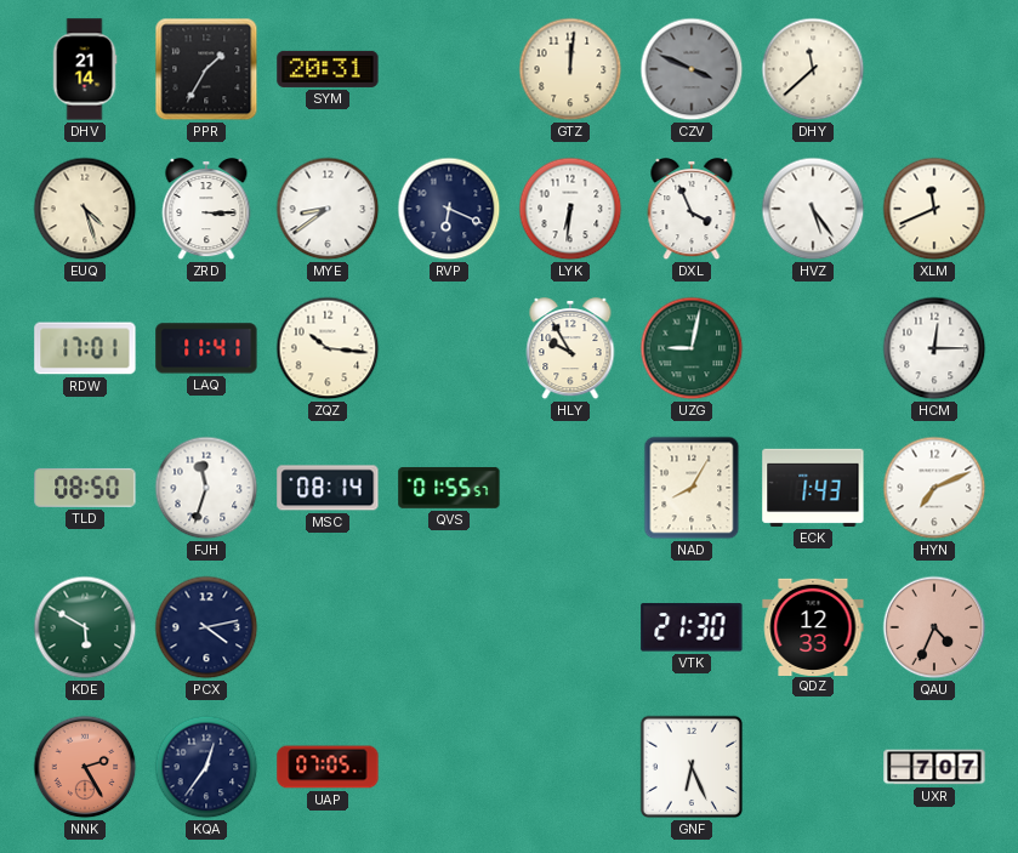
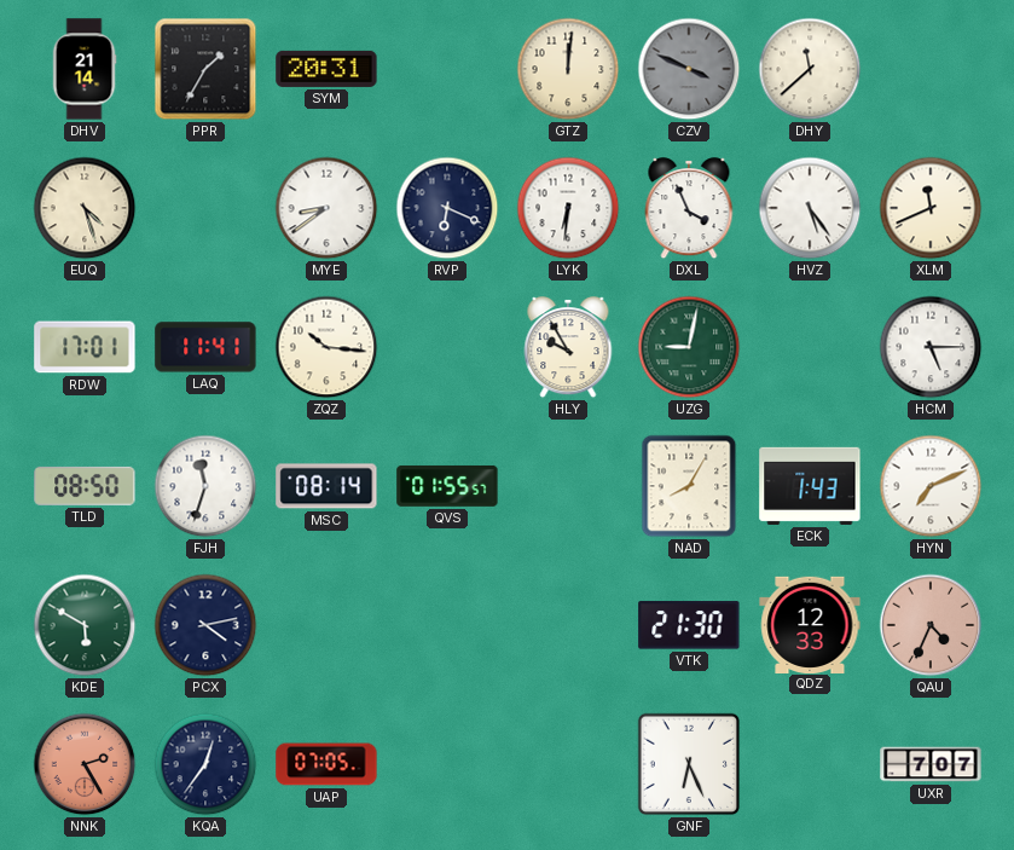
ZRD: 3:15 -> none (206, 210)
HCM: 12:15 -> 5:15 (931, 347)
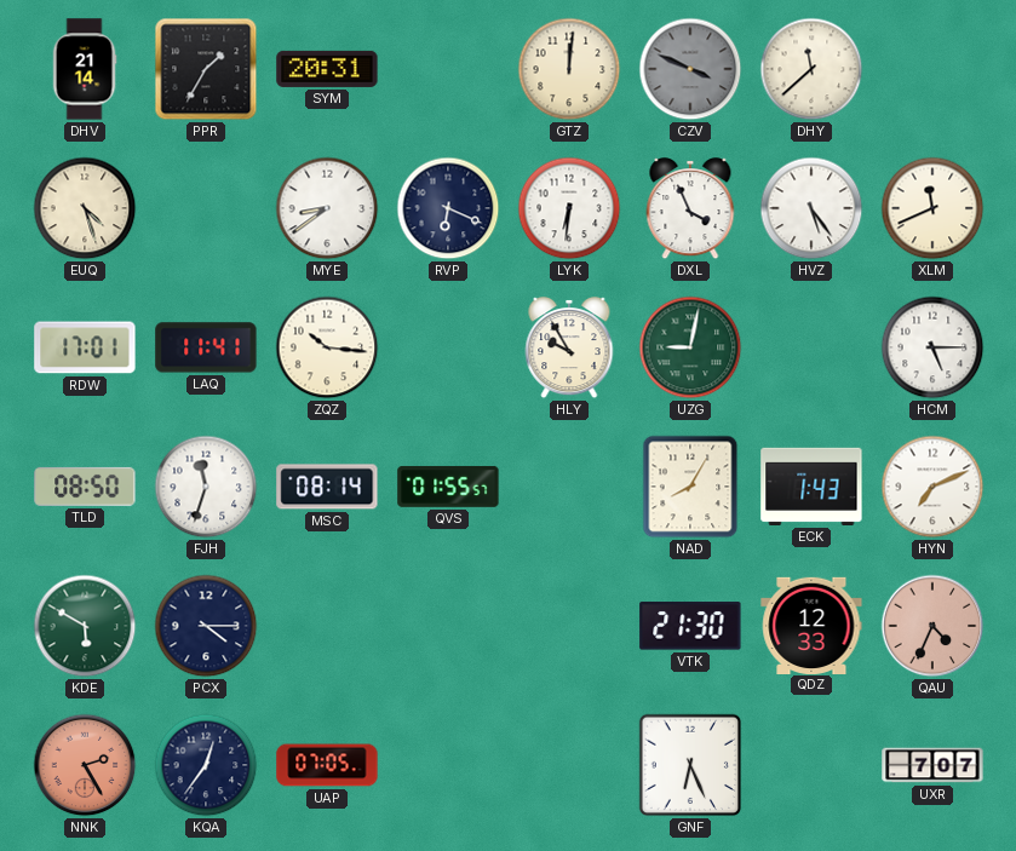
PCX: 4:13 -> 4:15 (206, 626)
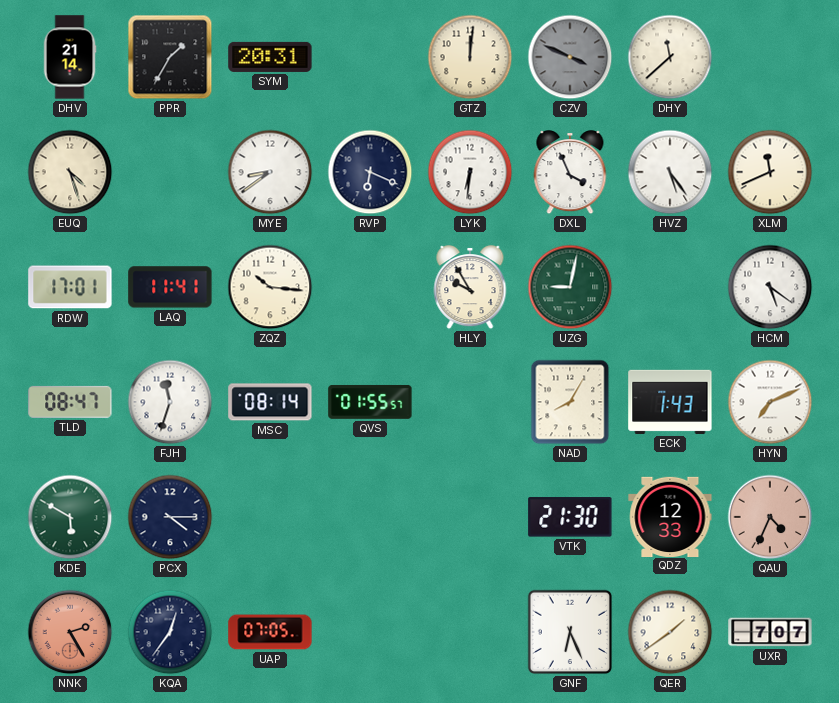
HCM: 5:15 -> 5:21 (770, 287)
TLD: 08:50 -> 08:47 (70, 402)
QER: none -> 1:39 (670, 632)
